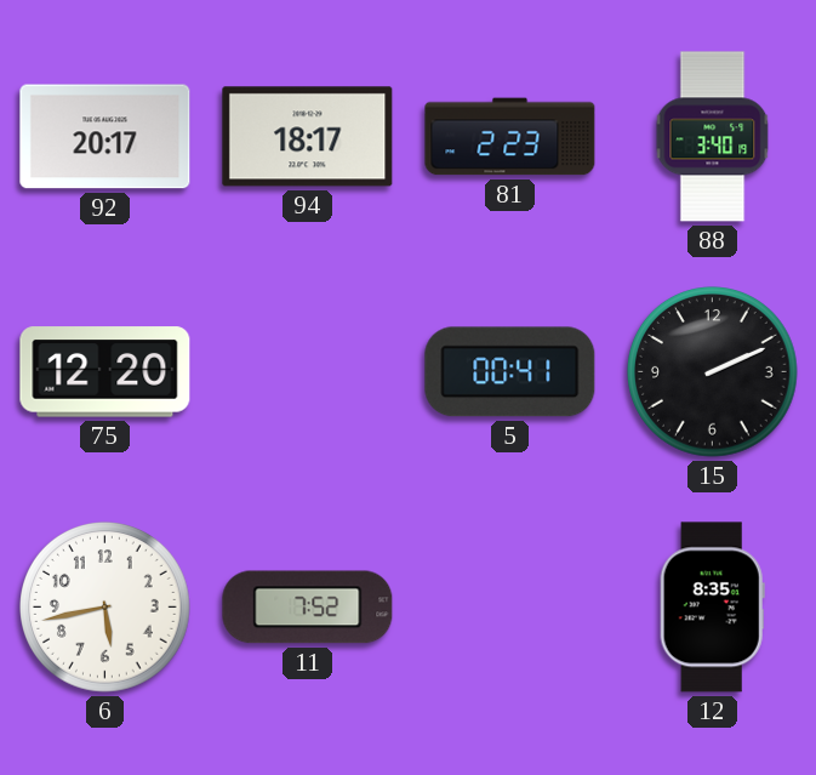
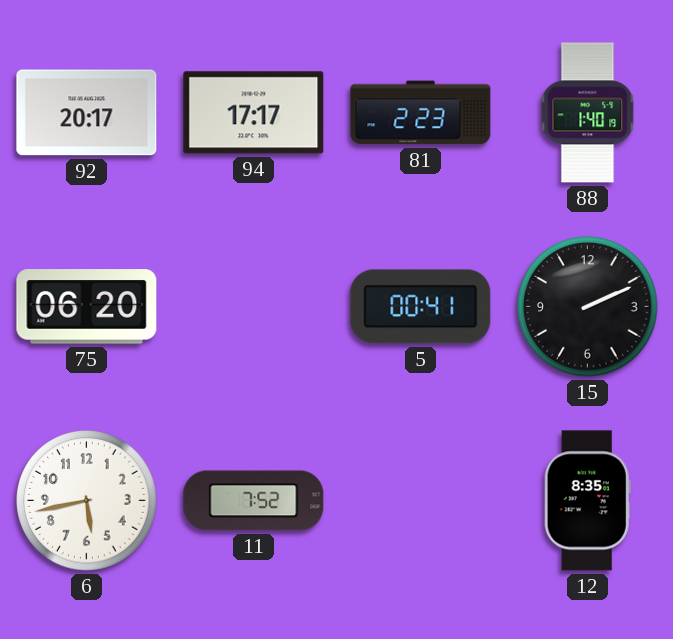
94: 18:17 -> 17:17 (254, 113)
88: 3:40 -> 1:40 (588, 113)
75: 12:20 -> 06:20 (87, 307)
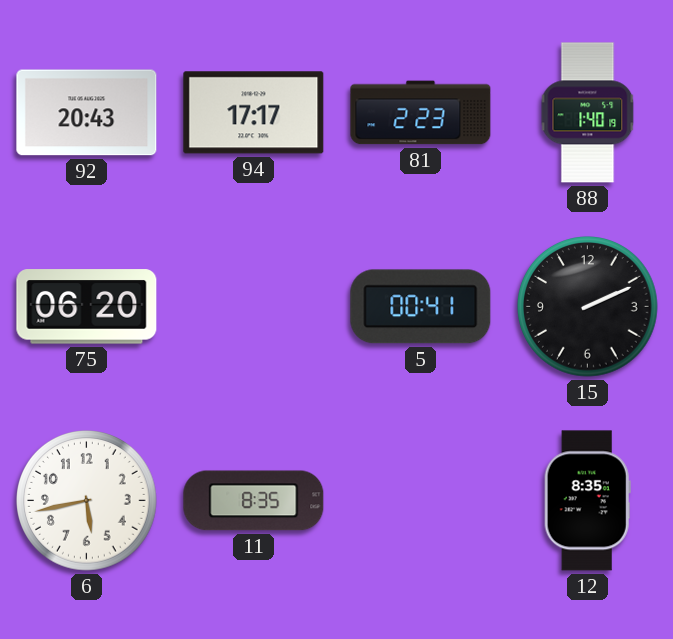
92: 20:17 -> 20:43 (87, 113)
11: 7:52 -> 8:35 (254, 501)
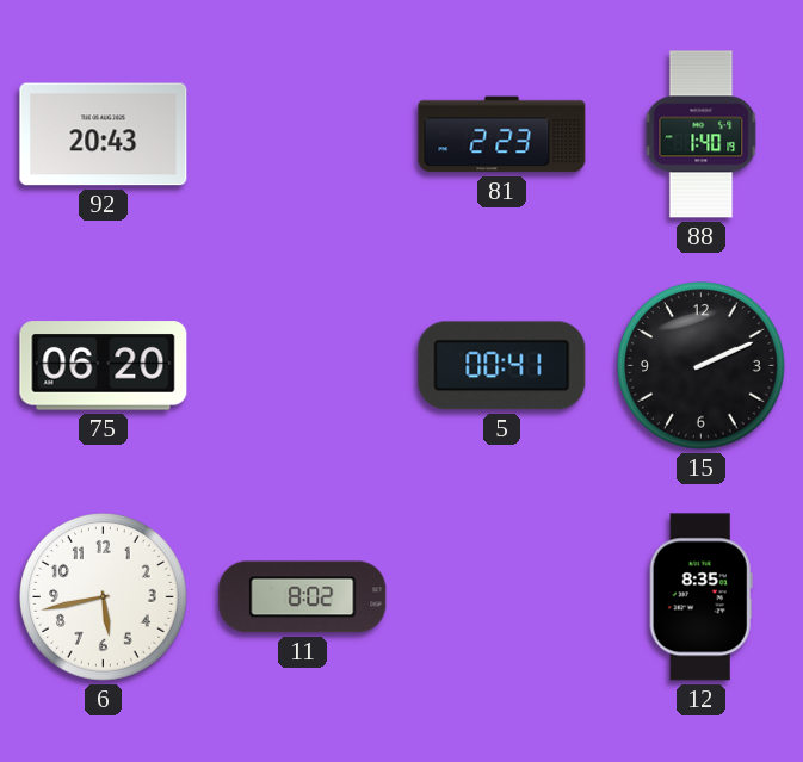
94: 17:17 -> none (254, 113)
11: 8:35 -> 8:02 (303, 597)
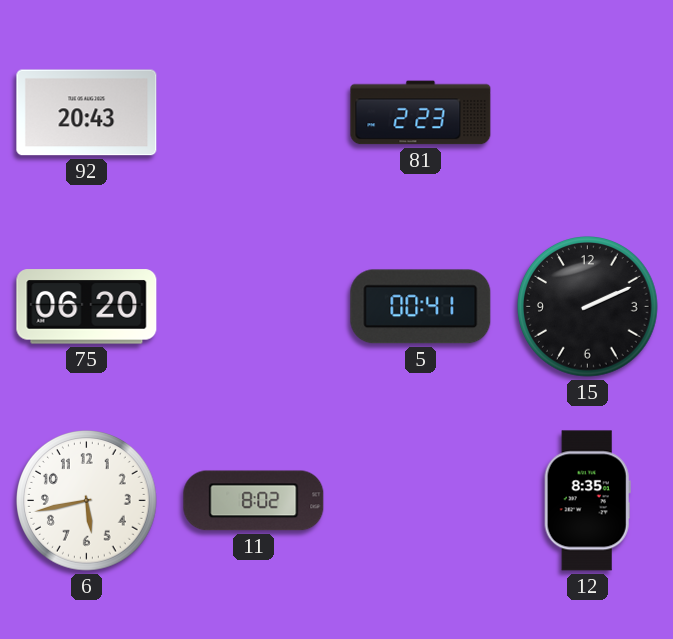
88: 1:40 -> none (702, 135)
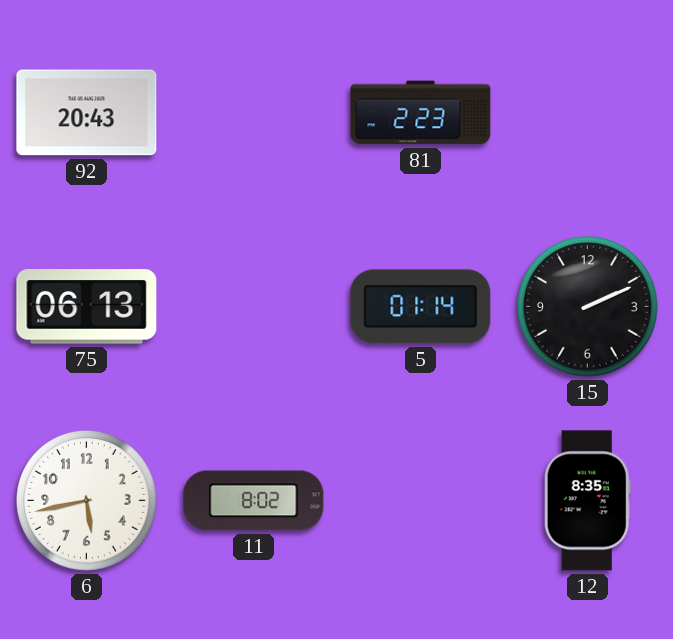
75: 06:20 -> 06:13 (87, 307)
5: 00:41 -> 01:14 (421, 307)
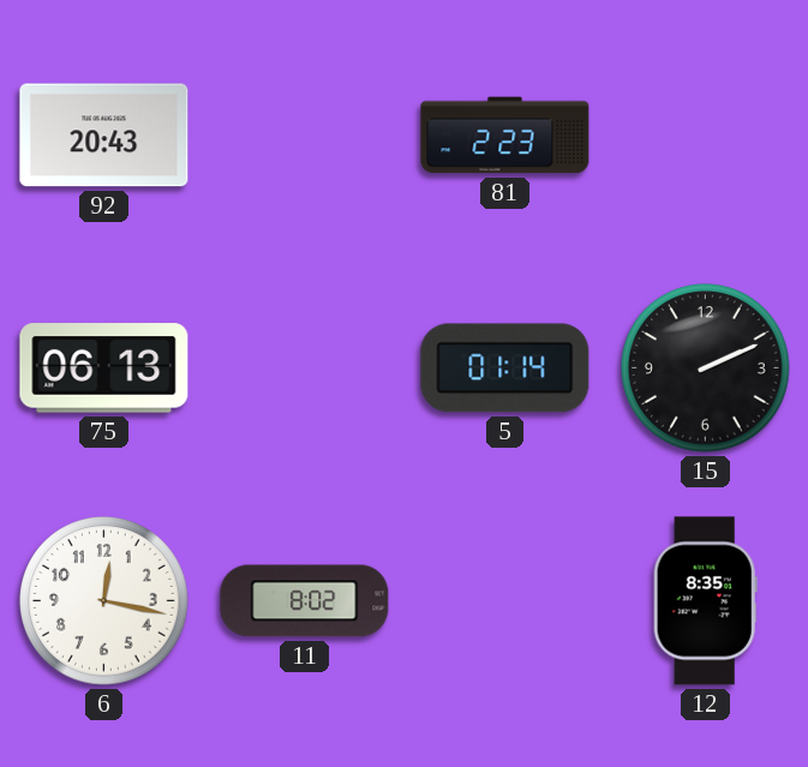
6: 5:43 -> 12:17 (104, 601)
